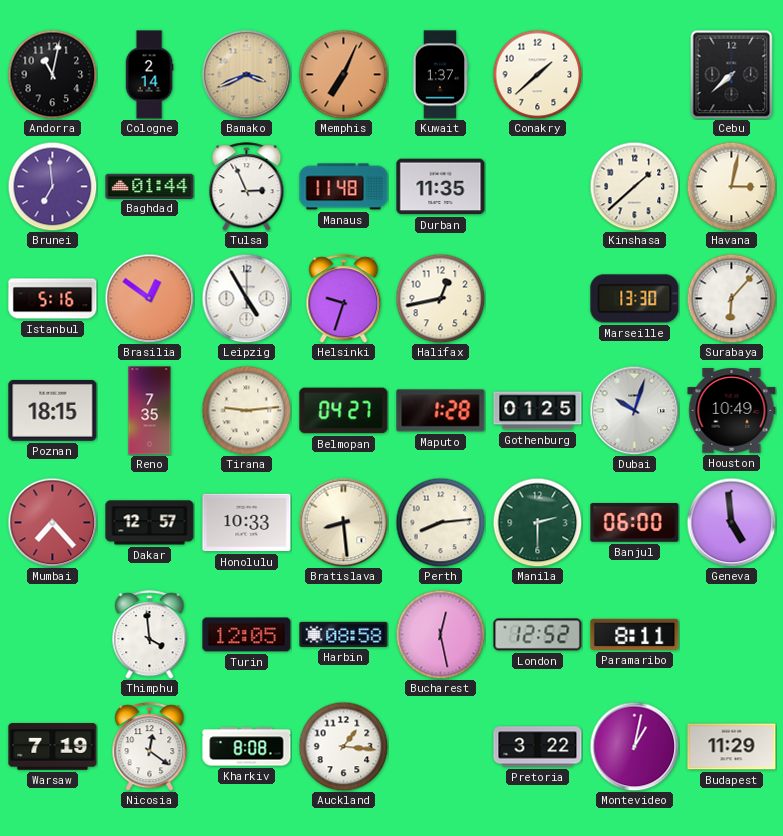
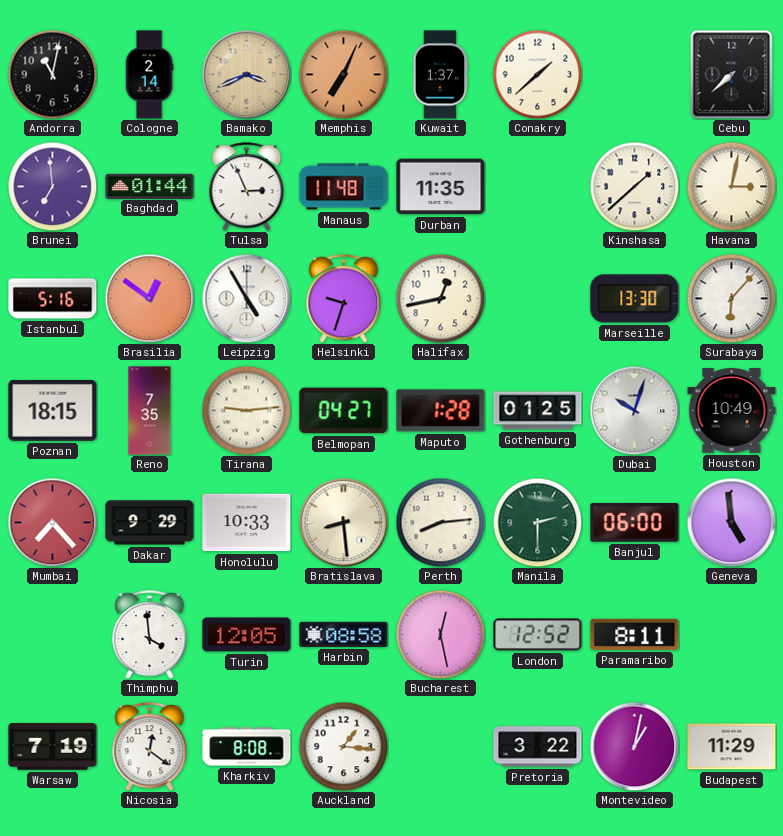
Dakar: 12:57 -> 9:29 (150, 523)
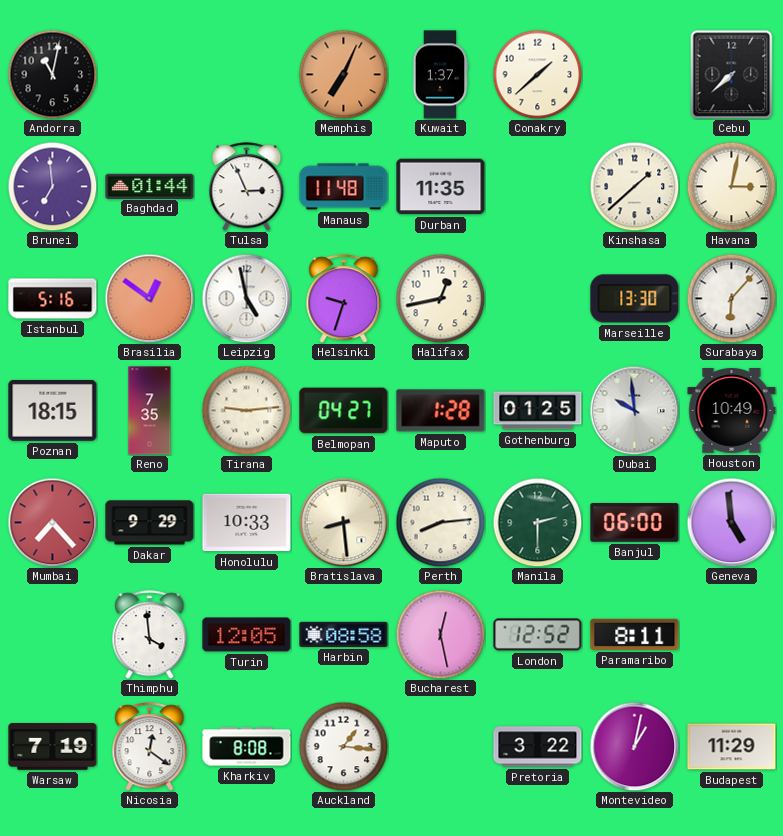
Cologne: 2:14 -> none (149, 75)
Bamako: 3:41 -> none (246, 74)
Leipzig: 4:55 -> 4:58 (246, 298)
Dubai: 10:03 -> 9:59 (634, 410)
